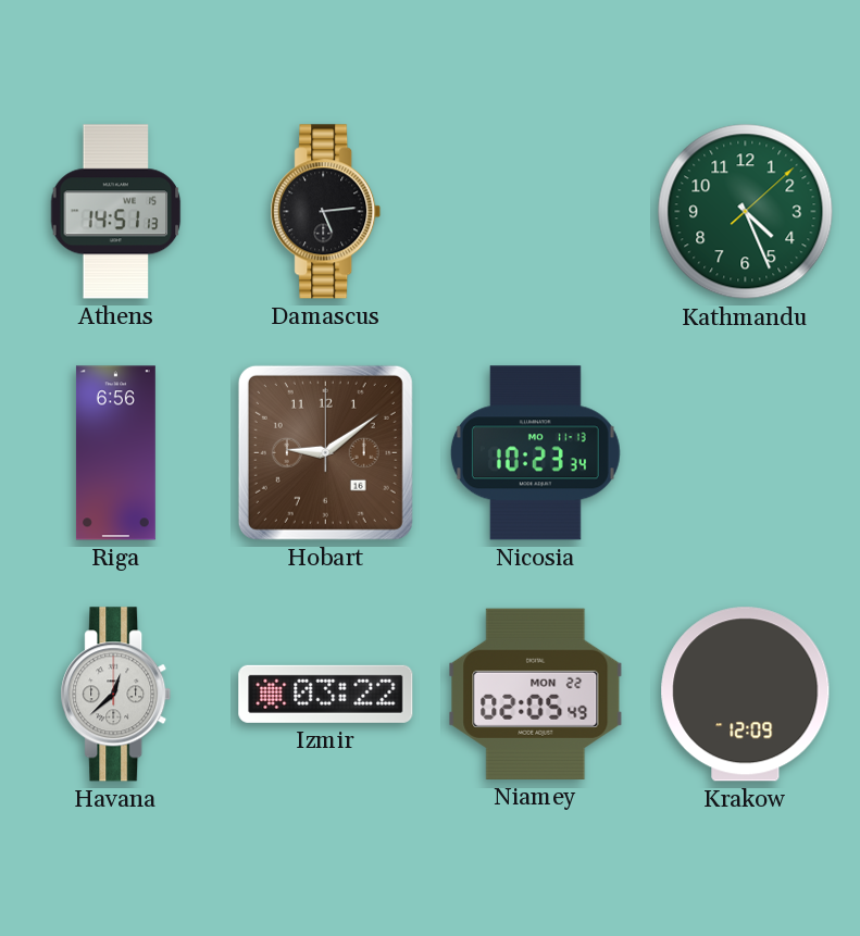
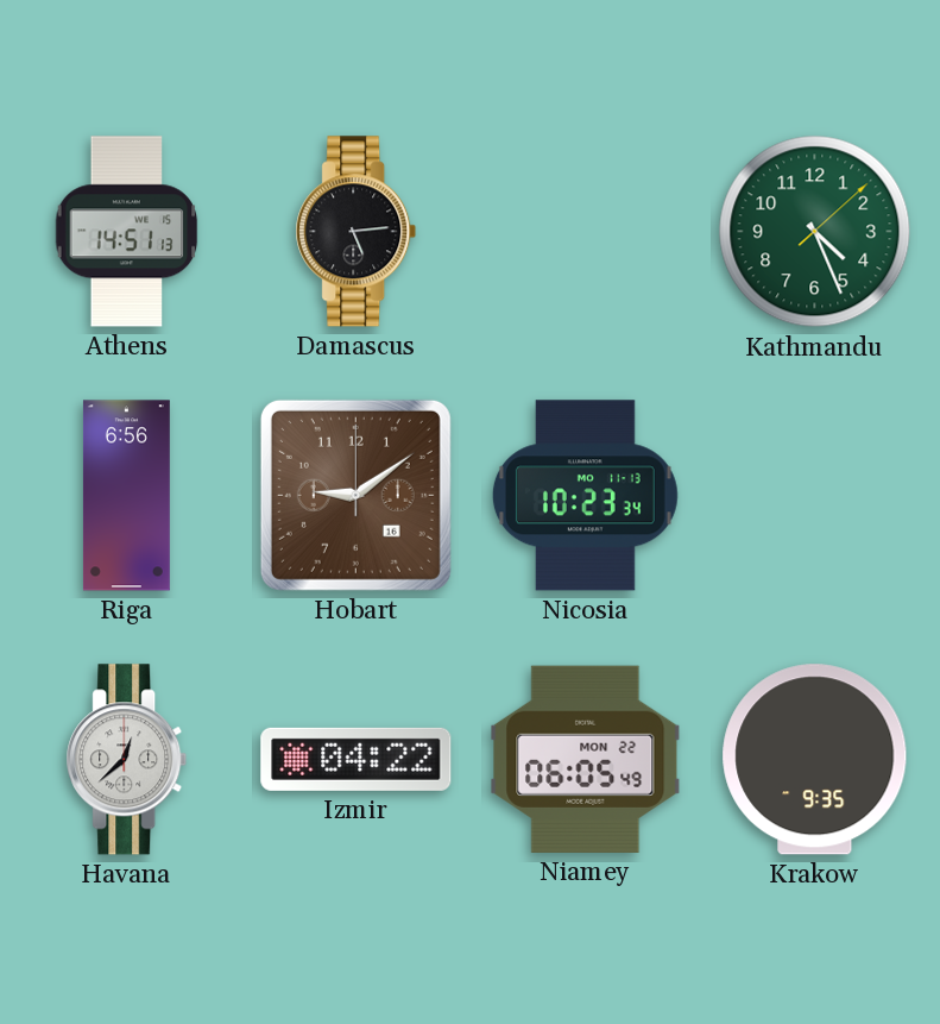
Izmir: 03:22 -> 04:22 (357, 759)
Niamey: 02:05 -> 06:05 (586, 759)
Krakow: 12:09 -> 9:35 (815, 760)
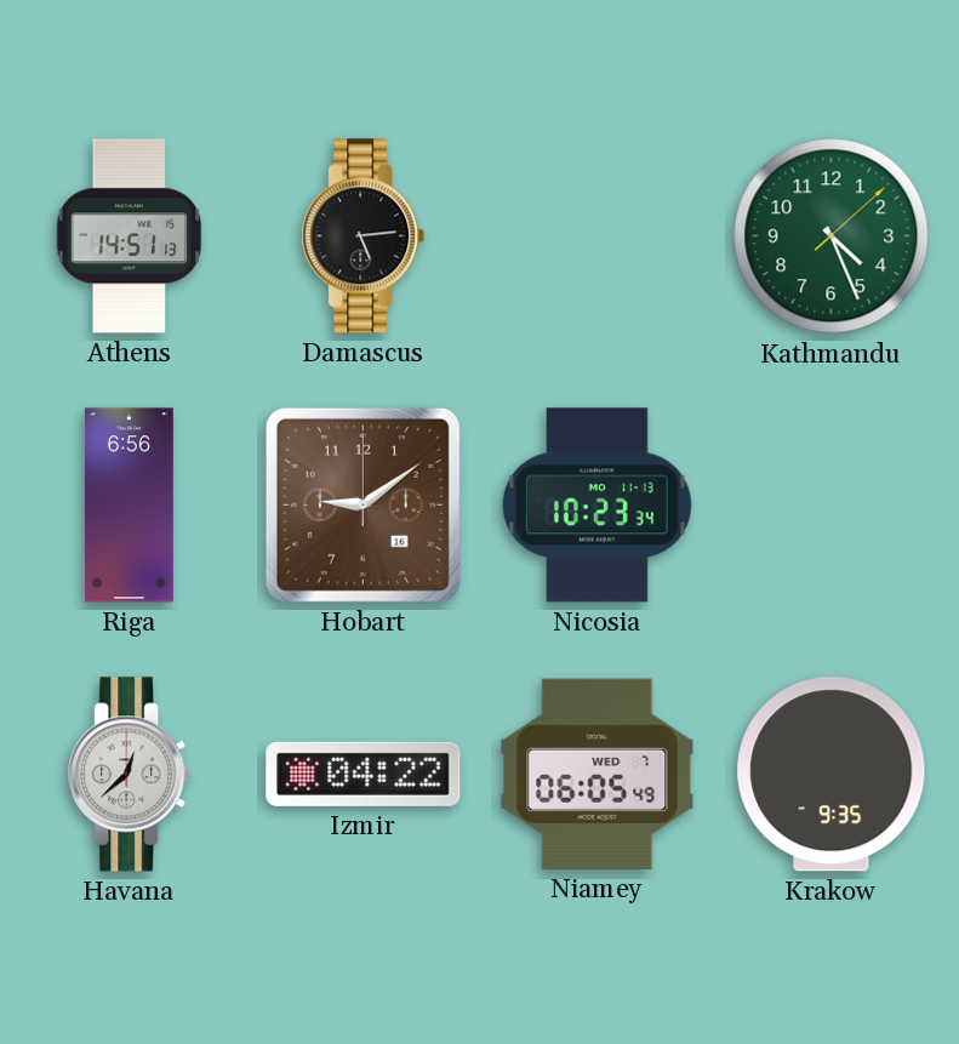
Niamey date: MON 22 -> WED 7 (598, 774)
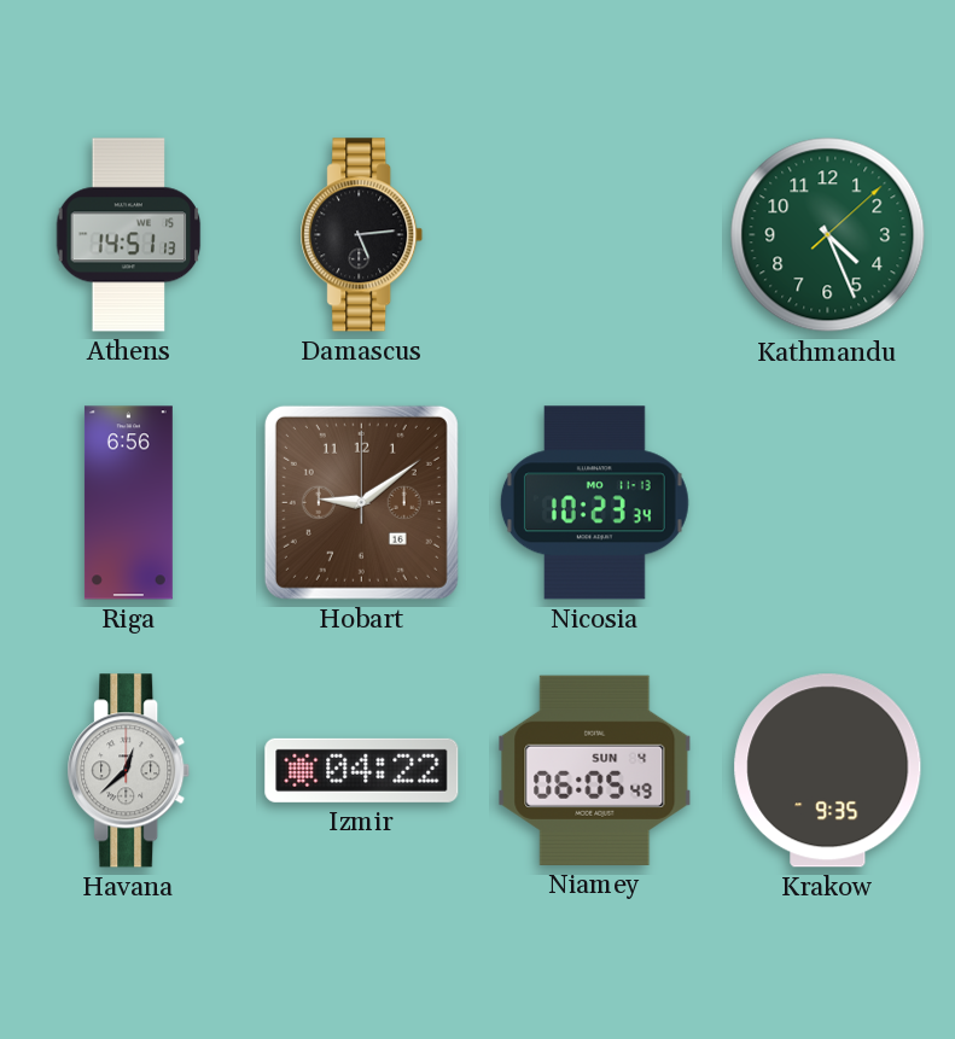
Niamey date: WED 7 -> SUN 4 (595, 770)
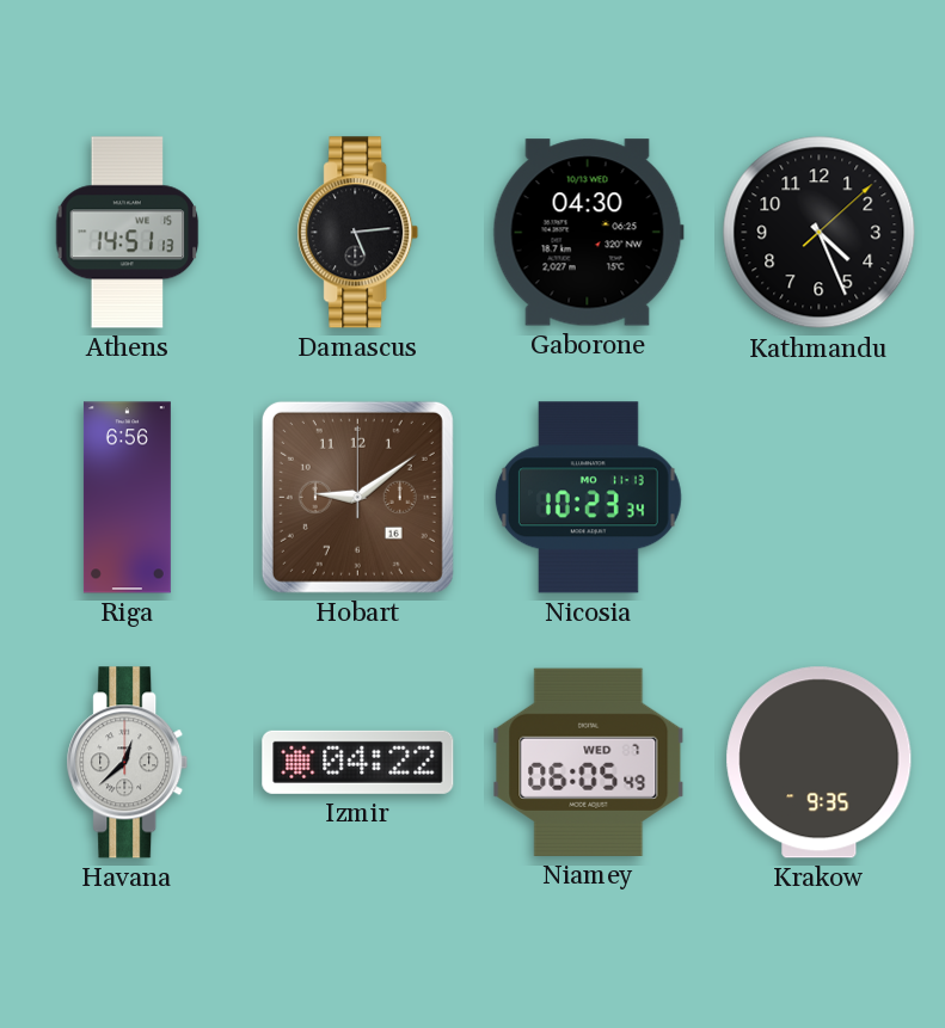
Gaborone: none -> 04:30 (588, 233)
Kathmandu dial: green -> black (820, 233)
Niamey date: SUN 4 -> WED 7 (589, 762)
